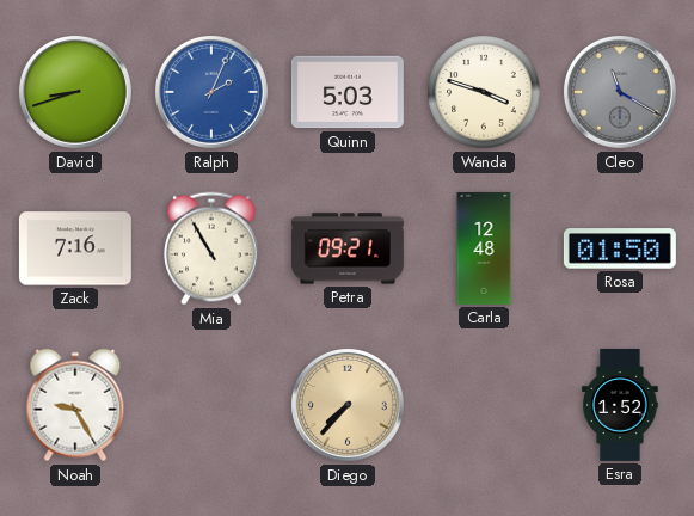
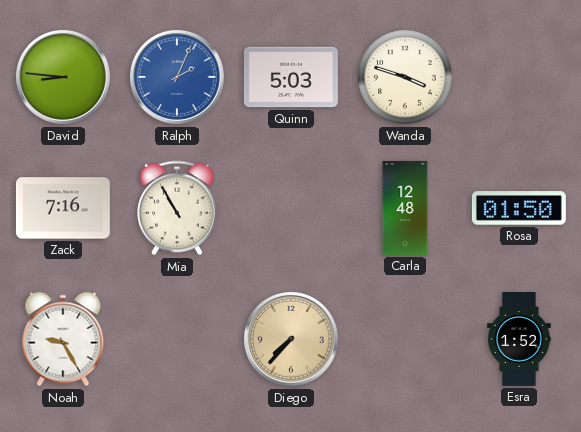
David: 8:42 -> 8:46 (63, 77)
Cleo: 11:20 -> none (620, 92)
Petra: 09:21 -> none (348, 248)
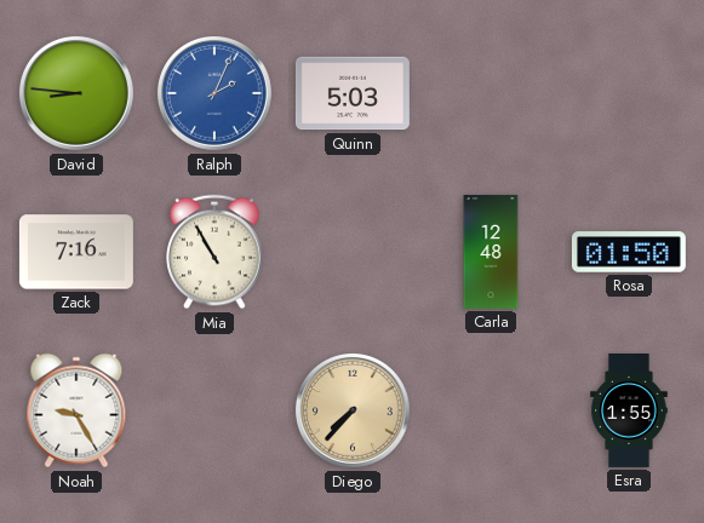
Wanda: 3:48 -> none (405, 77)
Esra: 1:52 -> 1:55 (629, 412)
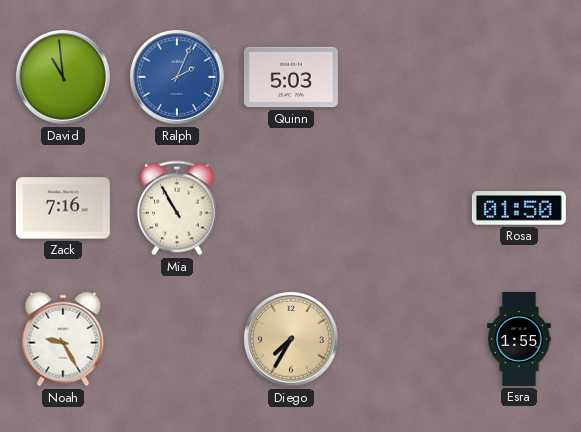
David: 8:46 -> 10:59 (63, 77)
Carla: 12:48 -> none (491, 252)
Diego: 7:37 -> 7:35 (291, 339)
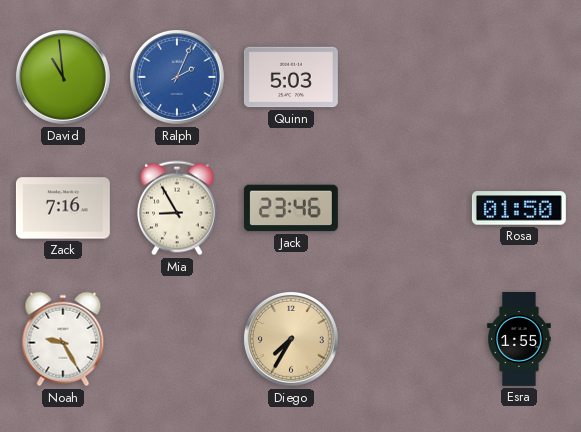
Mia: 10:55 -> 8:55 (177, 208)
Jack: none -> 23:46 (291, 208)
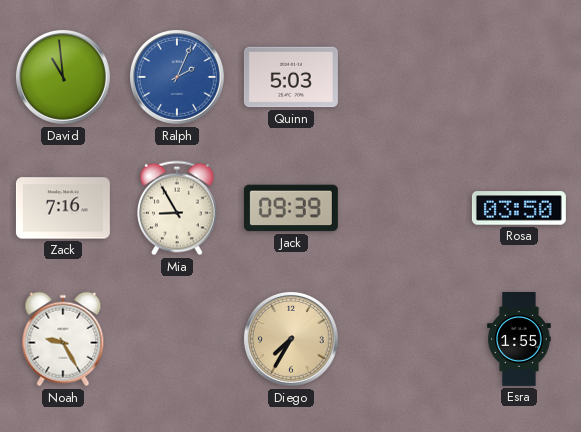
Jack: 23:46 -> 09:39 (291, 208)
Rosa: 01:50 -> 03:50 (519, 208)
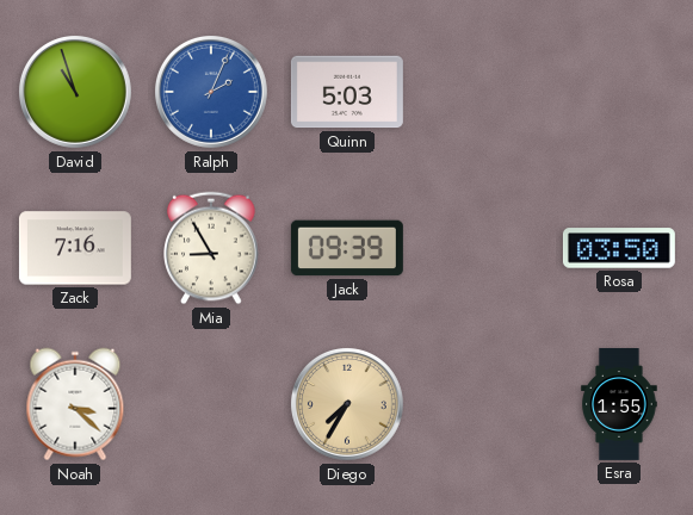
David: 10:59 -> 10:57 (75, 92)
Noah: 9:25 -> 3:22 (75, 404)
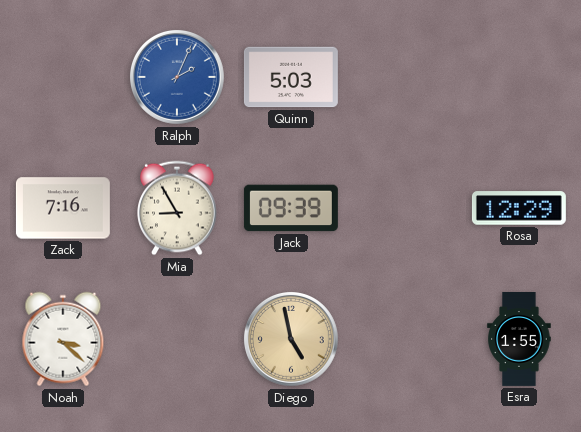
David: 10:57 -> none (75, 92)
Rosa: 03:50 -> 12:29 (519, 208)
Diego: 7:35 -> 4:58 (291, 339)
